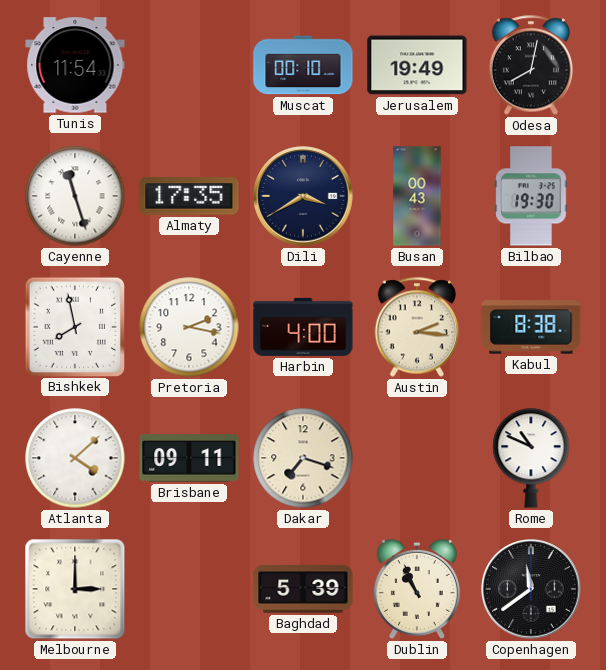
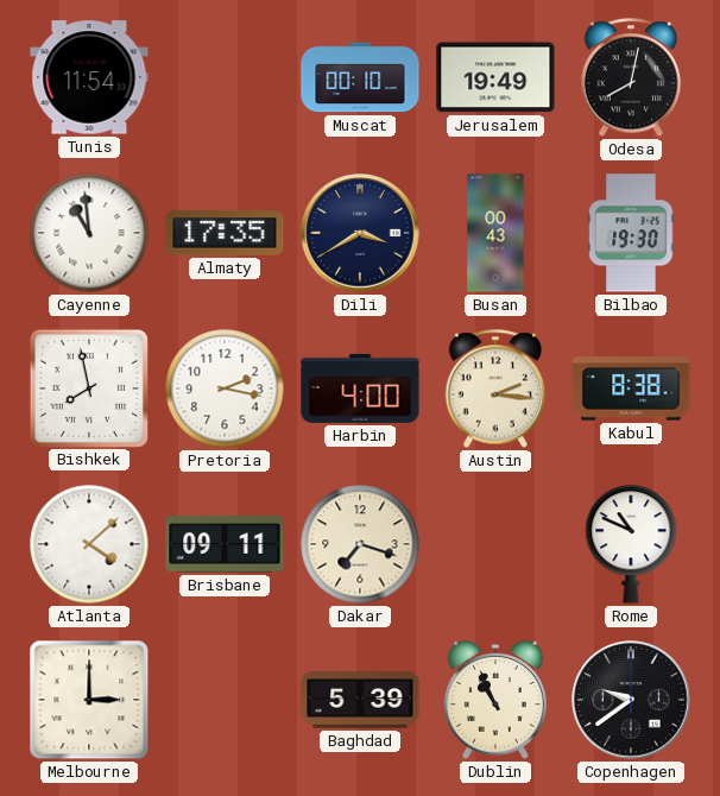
Cayenne: 11:27 -> 10:59 (89, 233)
Copenhagen: 11:39 -> 9:39 (631, 700)
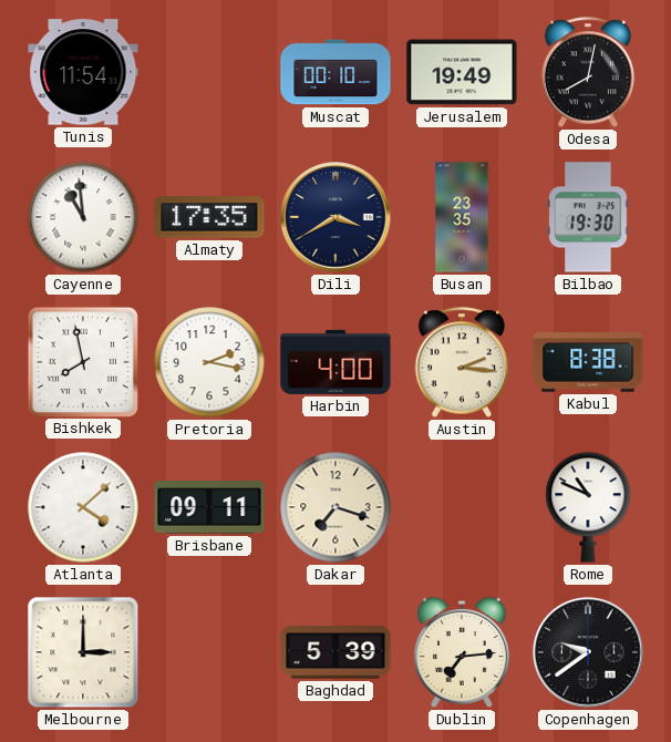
Busan: 00:43 -> 23:35 (462, 217)
Dublin: 10:56 -> 7:14 (462, 652)
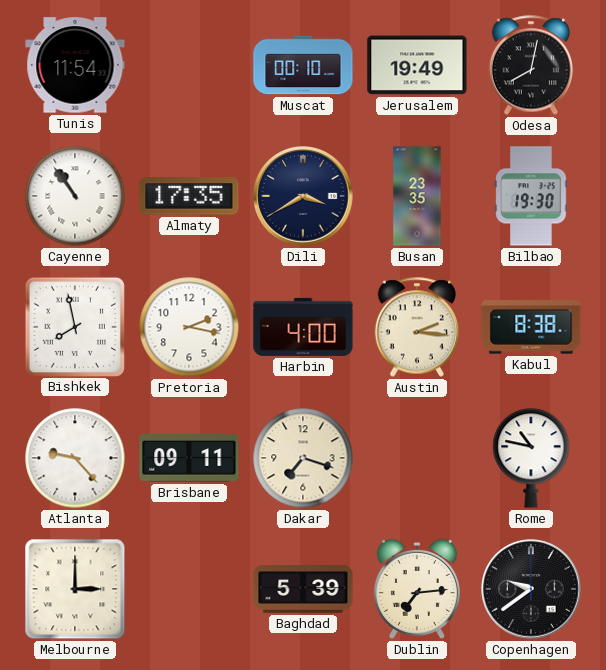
Cayenne: 10:59 -> 10:54 (75, 196)
Atlanta: 4:08 -> 9:23 (75, 458)
Rome: 10:49 -> 10:47 (531, 458)
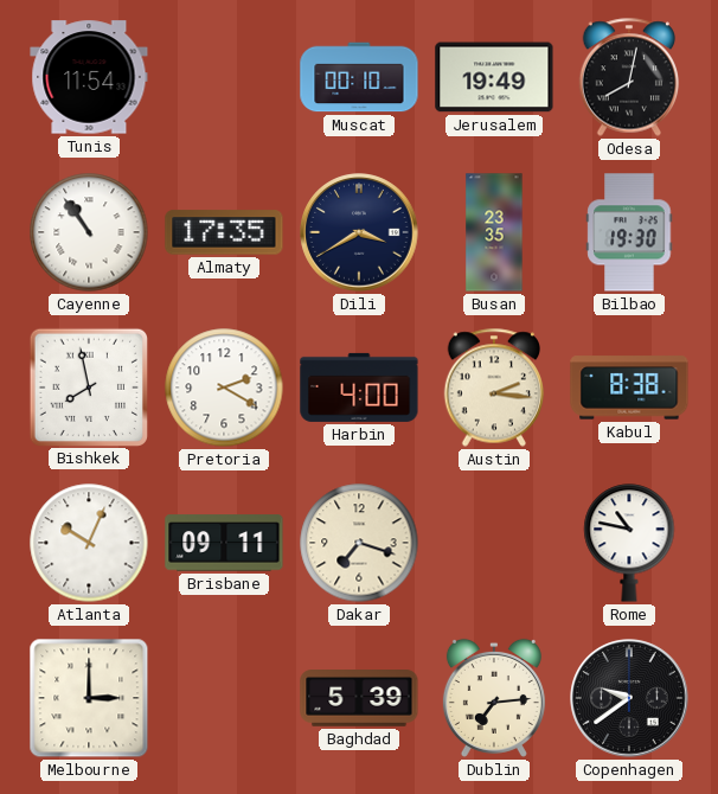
Pretoria: 2:17 -> 2:20 (224, 388)
Atlanta: 9:23 -> 10:04 (89, 543)
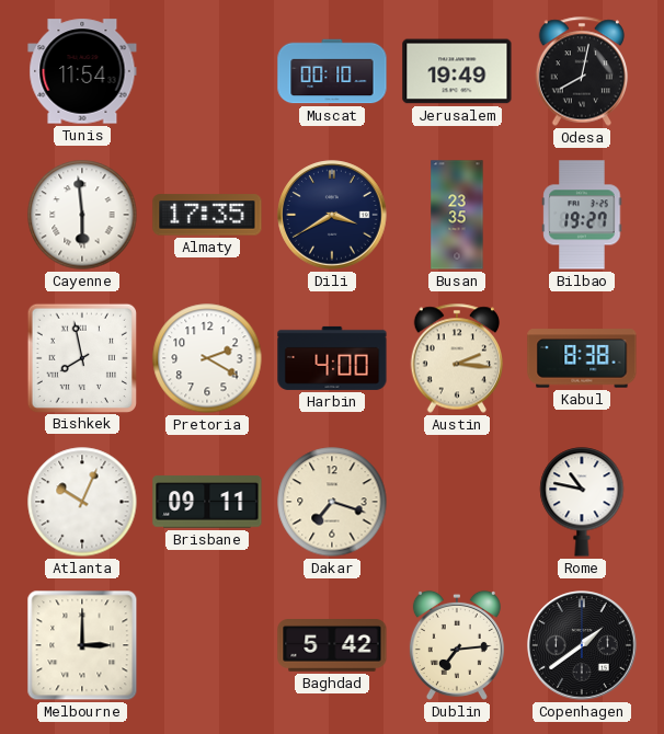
Cayenne: 10:54 -> 5:59 (82, 215)
Bilbao: 19:30 -> 19:27 (582, 215)
Baghdad: 5:39 -> 5:42 (332, 646)
Copenhagen: 9:39 -> 1:39 (582, 645)
